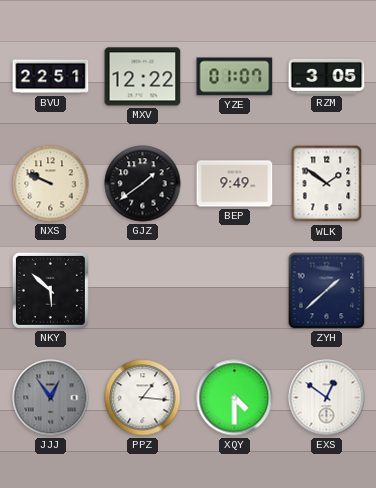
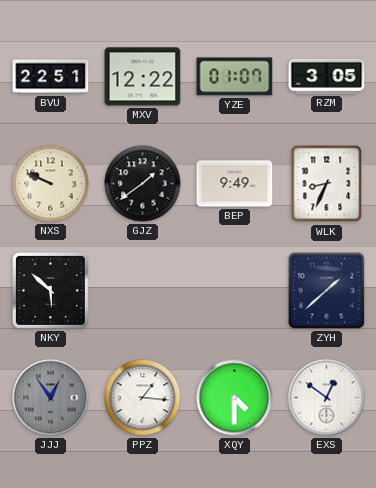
WLK: 1:51 -> 8:34 (327, 184)
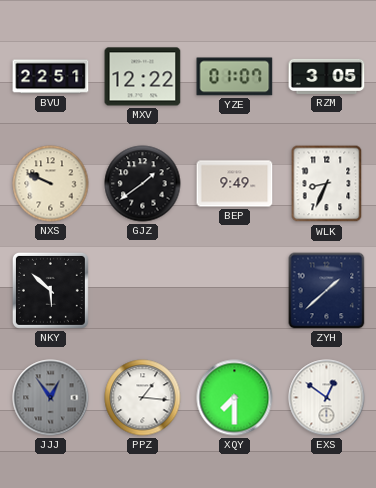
XQY: 4:30 -> 7:30 (235, 398)
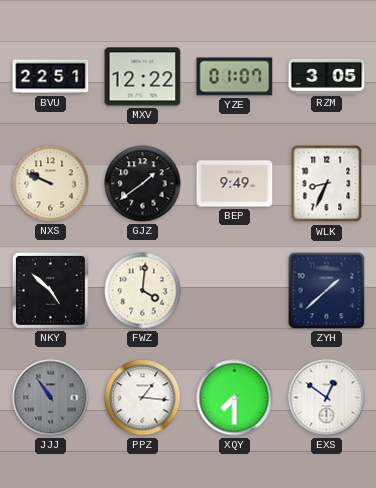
NKY: 5:52 -> 4:52 (50, 290)
FWZ: none -> 4:01 (143, 291)
JJJ: 12:54 -> 10:54 (51, 398)
